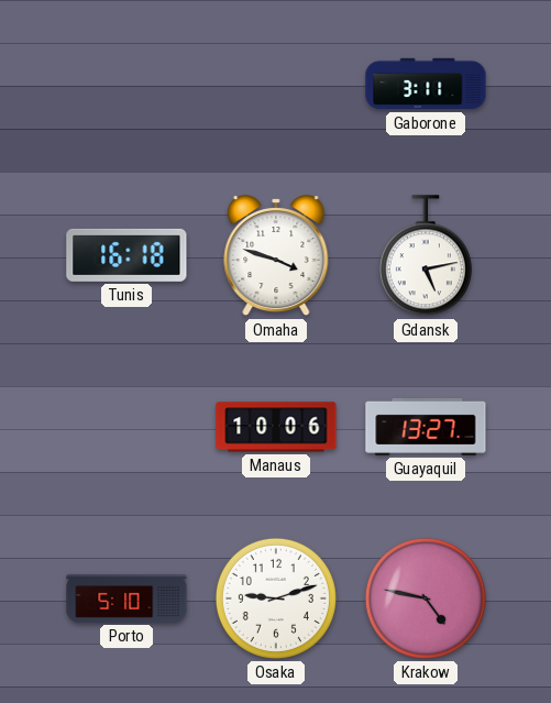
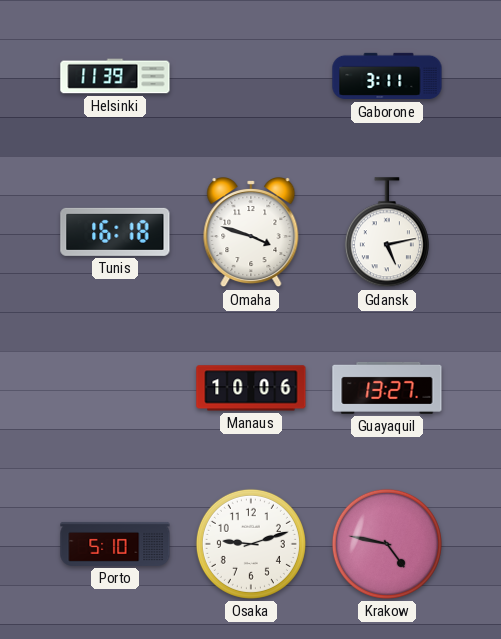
Helsinki: none -> 11:39 (115, 76)
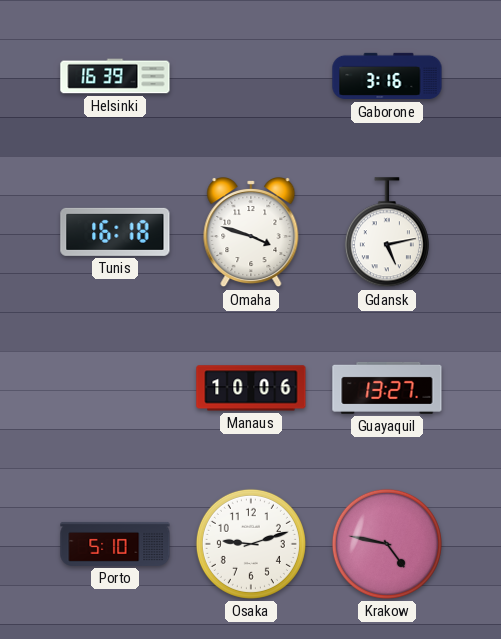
Helsinki: 11:39 -> 16:39 (115, 76)
Gaborone: 3:11 -> 3:16 (387, 76)
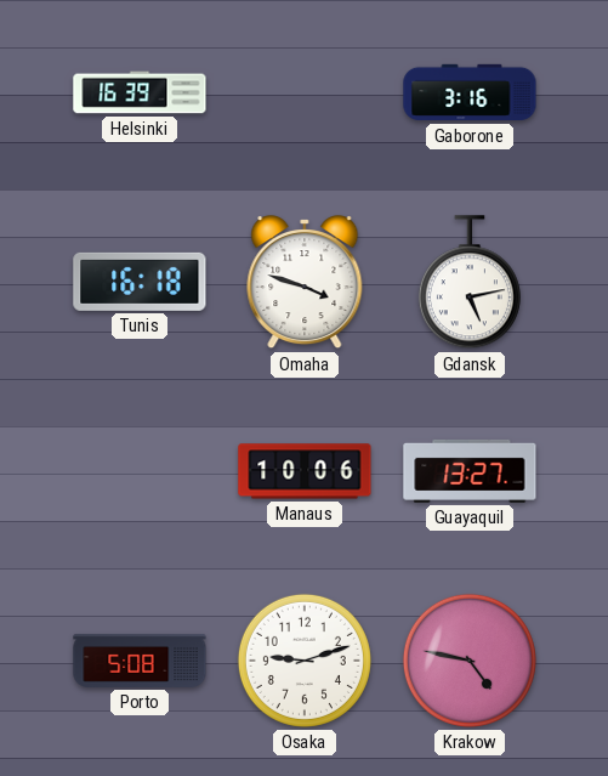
Porto: 5:10 -> 5:08 (140, 661)
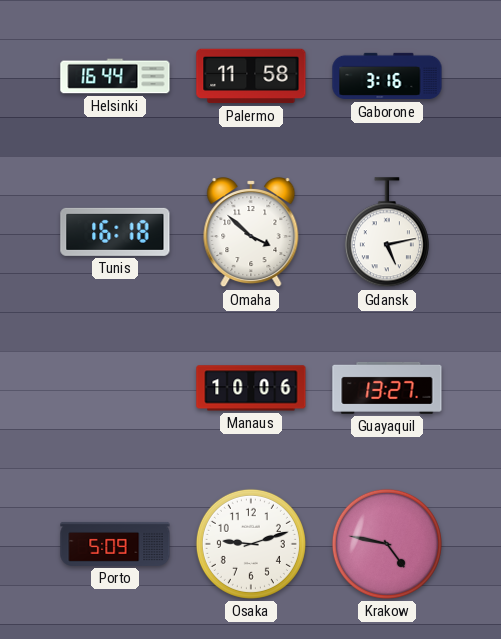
Helsinki: 16:39 -> 16:44 (115, 76)
Palermo: none -> 11:58 (251, 76)
Omaha: 3:48 -> 3:52 (251, 233)
Porto: 5:08 -> 5:09 (115, 544)
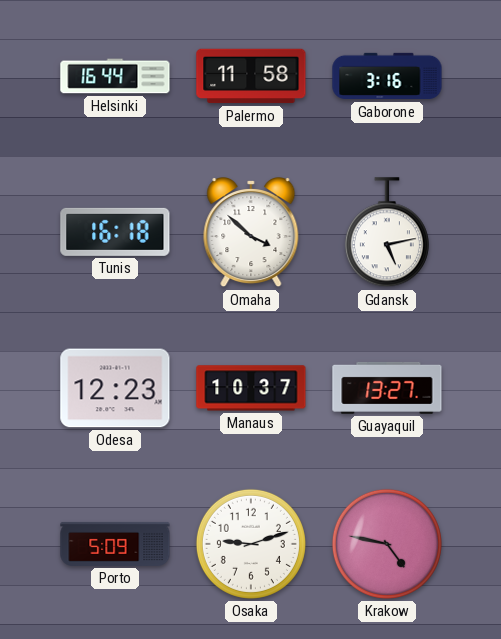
Odesa: none -> 12:23 (115, 388)
Manaus: 10:06 -> 10:37 (251, 388)
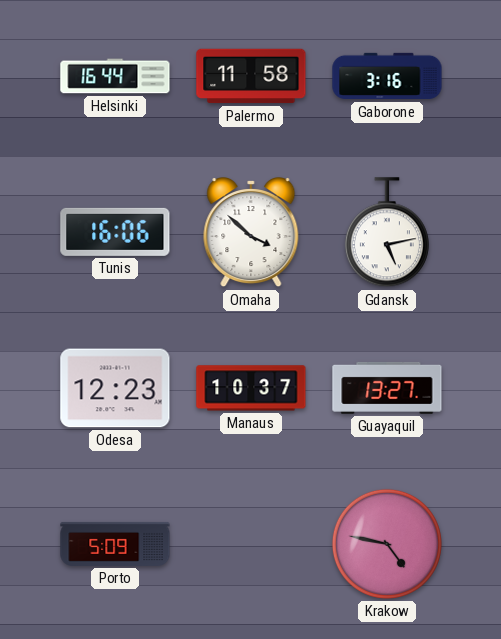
Tunis: 16:18 -> 16:06 (115, 232)
Osaka: 9:12 -> none (251, 544)
